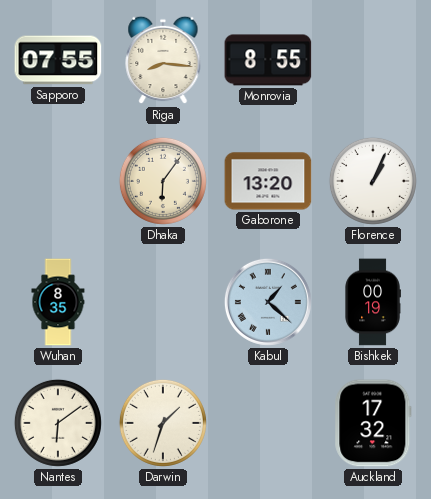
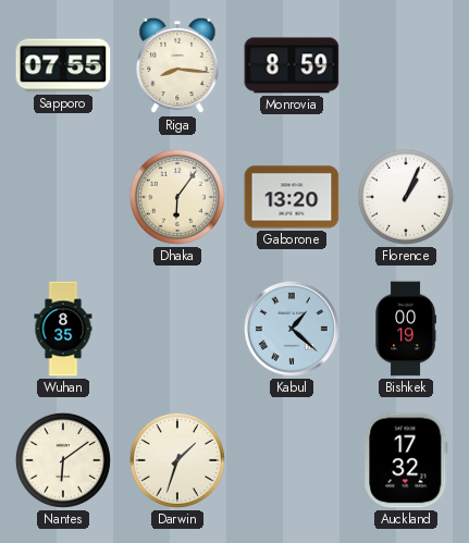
Monrovia: 8:55 -> 8:59 (292, 65)
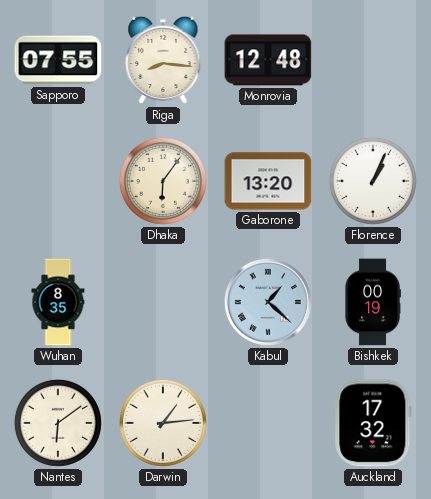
Monrovia: 8:59 -> 12:48 (268, 60)
Darwin: 1:33 -> 1:14 (163, 423)
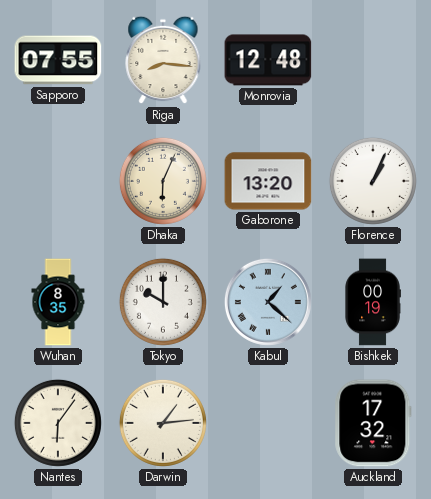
Dhaka: 6:06 -> 6:04 (163, 181)
Tokyo: none -> 10:00 (163, 302)
Nantes: 6:09 -> 6:06 (58, 423)
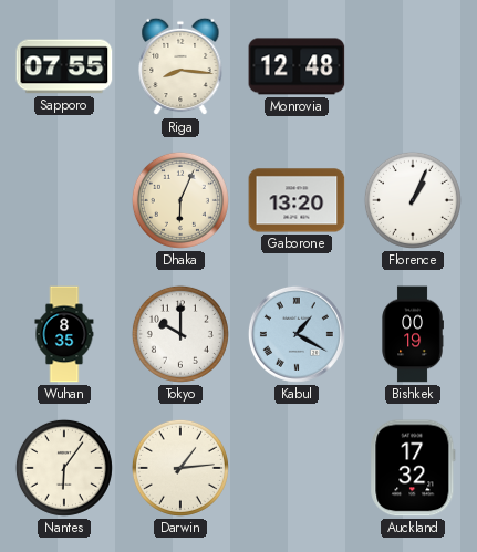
Kabul: 1:22 -> 1:20 (297, 334)
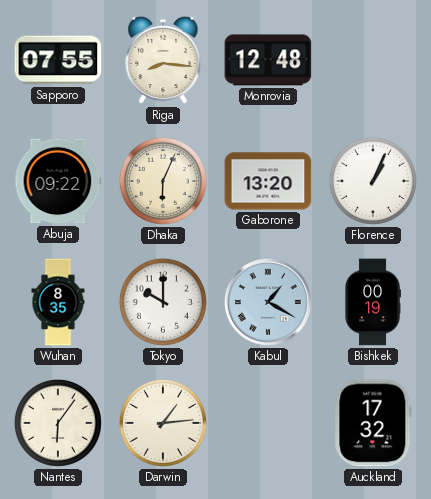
Abuja: none -> 09:22 (58, 181)
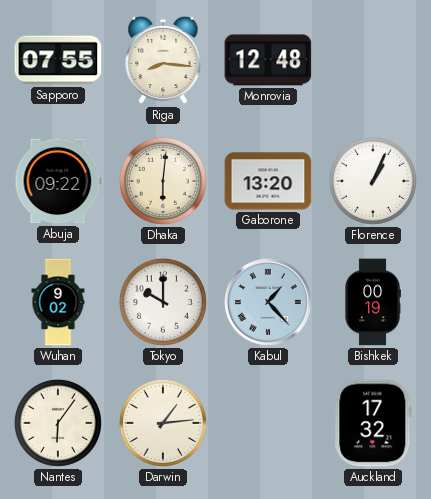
Dhaka: 6:04 -> 6:01 (163, 181)
Wuhan: 8:35 -> 9:02 (58, 302)
Kabul: 1:20 -> 1:23 (268, 302)
